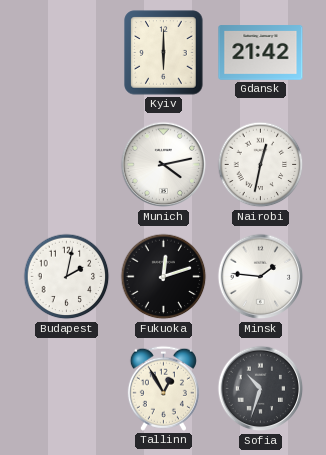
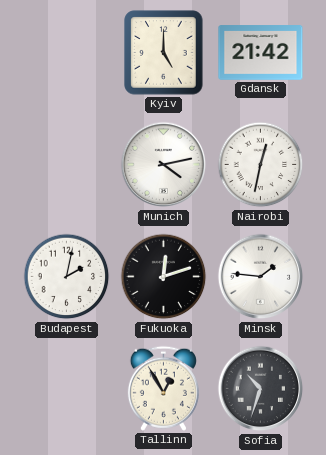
Kyiv: 6:00 -> 5:00 (164, 53)
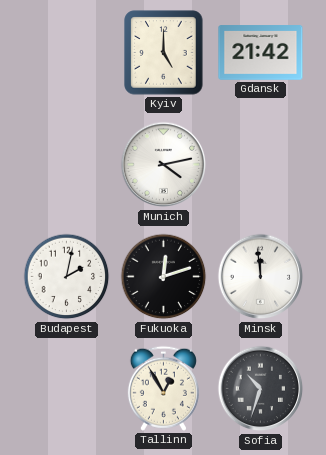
Nairobi: 12:32 -> none (261, 165)
Minsk: 1:46 -> 11:59 (261, 277)
